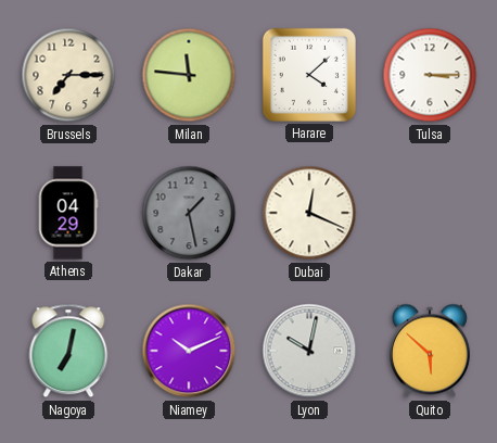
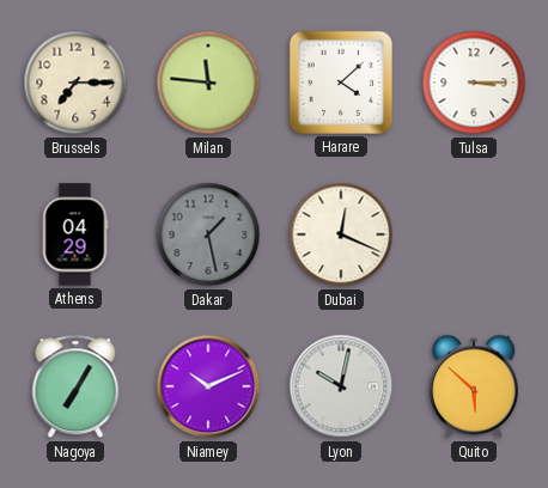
Nagoya: 7:02 -> 7:05 (75, 386)
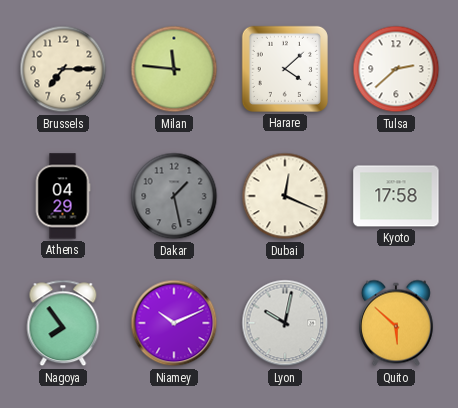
Tulsa: 3:15 -> 2:38 (396, 69)
Kyoto: none -> 17:58 (396, 196)
Nagoya: 7:05 -> 7:54 (63, 323)
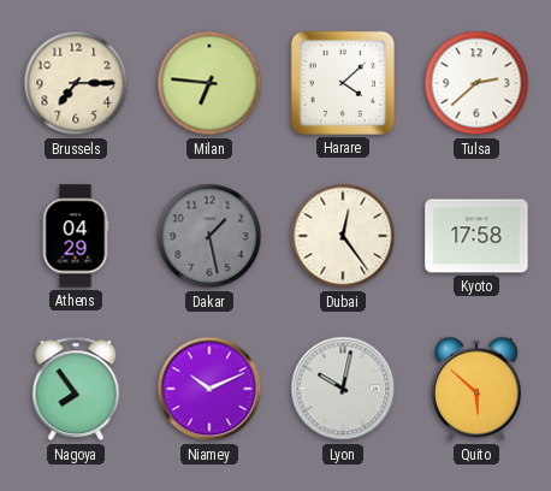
Milan: 11:46 -> 6:46 (209, 83)
Dubai: 12:19 -> 12:24 (343, 236)
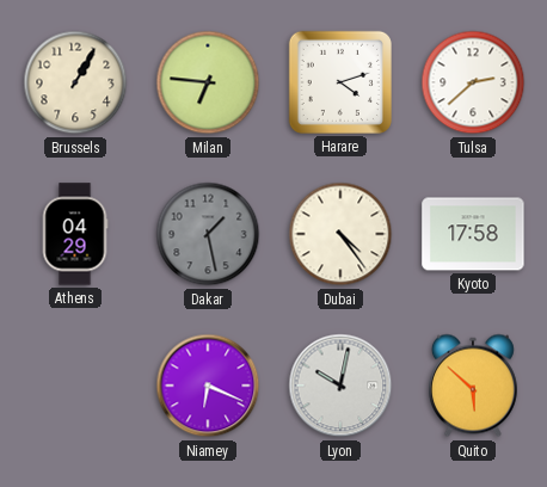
Brussels: 7:15 -> 1:05 (75, 82)
Harare: 4:08 -> 4:12 (340, 82)
Dubai: 12:24 -> 4:24 (340, 234)
Nagoya: 7:54 -> none (76, 389)
Niamey: 10:11 -> 6:19 (208, 386)
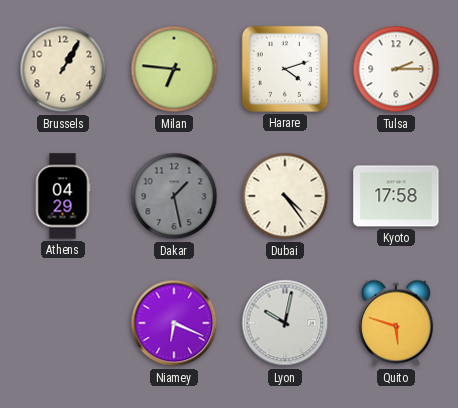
Tulsa: 2:38 -> 2:15 (396, 69)
Quito: 5:52 -> 5:48 (396, 323)
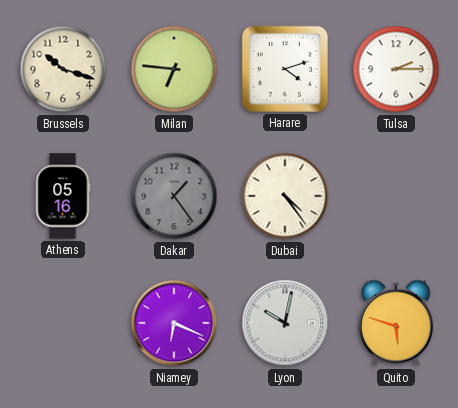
Brussels: 1:05 -> 10:18 (63, 69)
Athens: 04:29 -> 05:16 (63, 196)
Dakar: 1:28 -> 1:24 (174, 196)
Kyoto: 17:58 -> none (396, 196)
